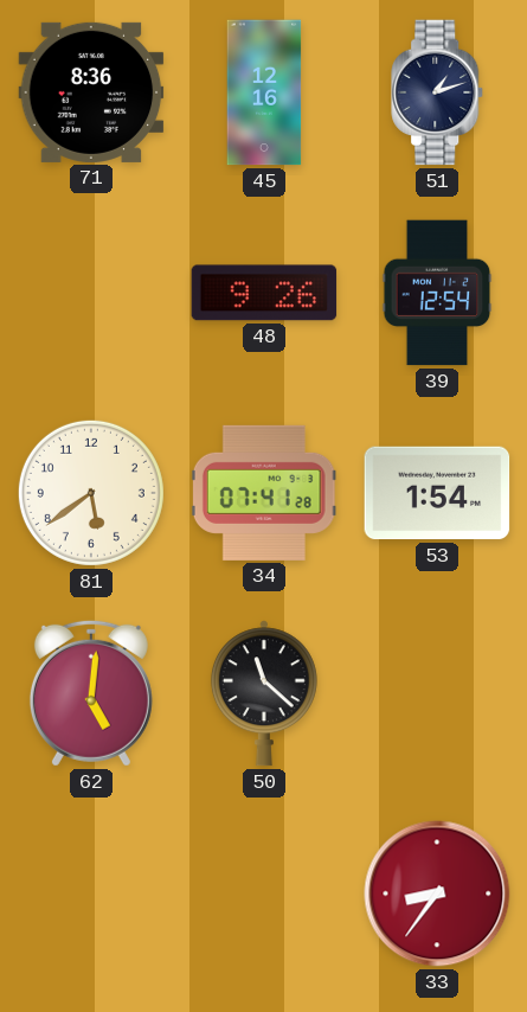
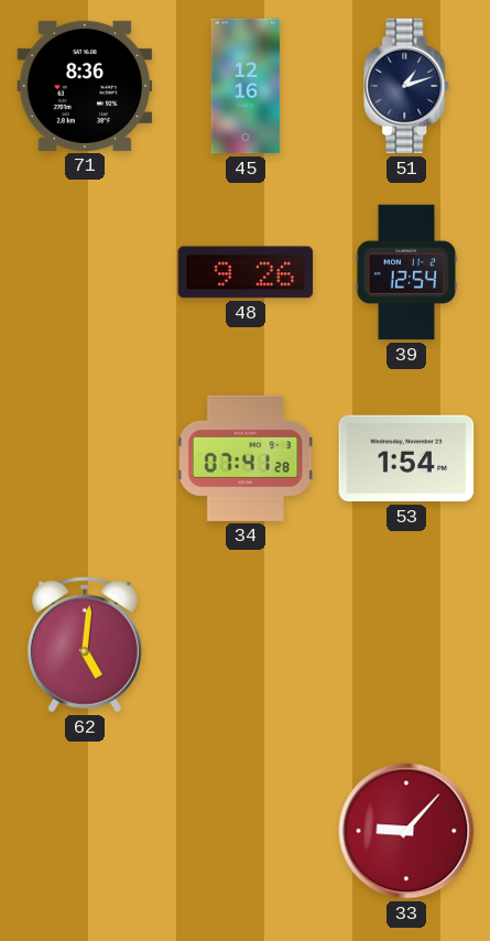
81: 5:39 -> none (91, 493)
50: 11:22 -> none (264, 693)
33: 8:36 -> 9:07 (406, 831)
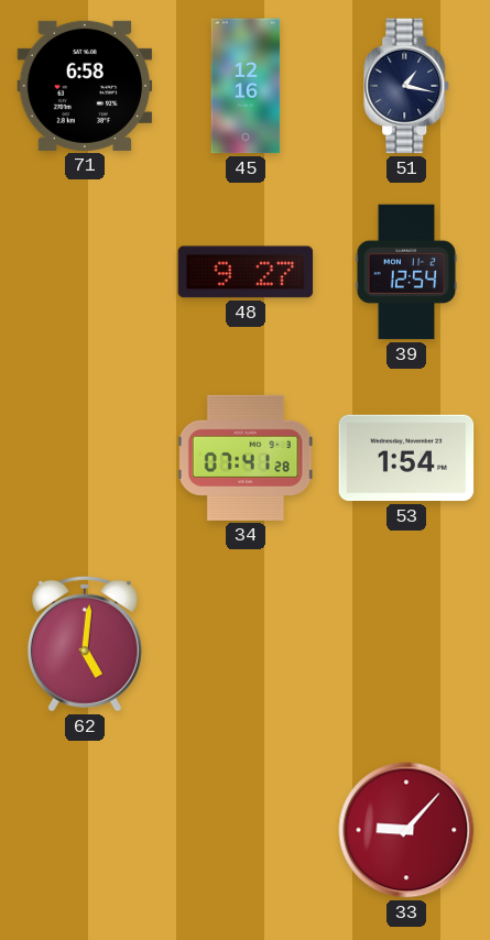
71: 8:36 -> 6:58 (85, 86)
51: 1:12 -> 1:17 (407, 86)
48: 9:26 -> 9:27 (246, 272)
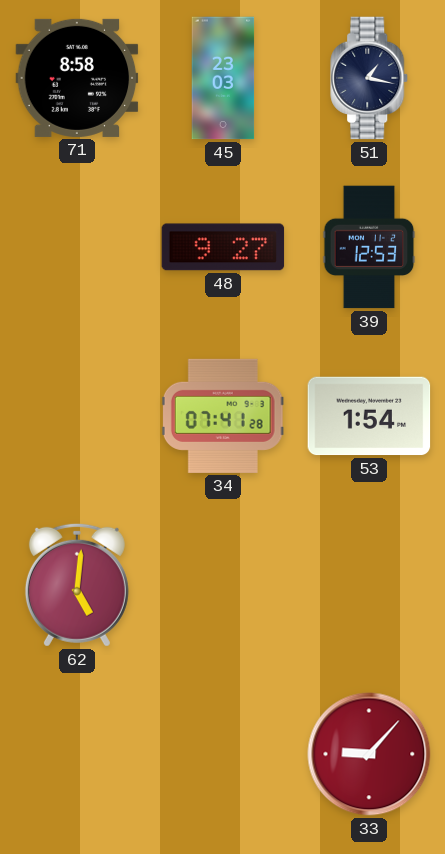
71: 6:58 -> 8:58 (77, 78)
45: 12:16 -> 23:03 (223, 78)
39: 12:54 -> 12:53 (369, 247)
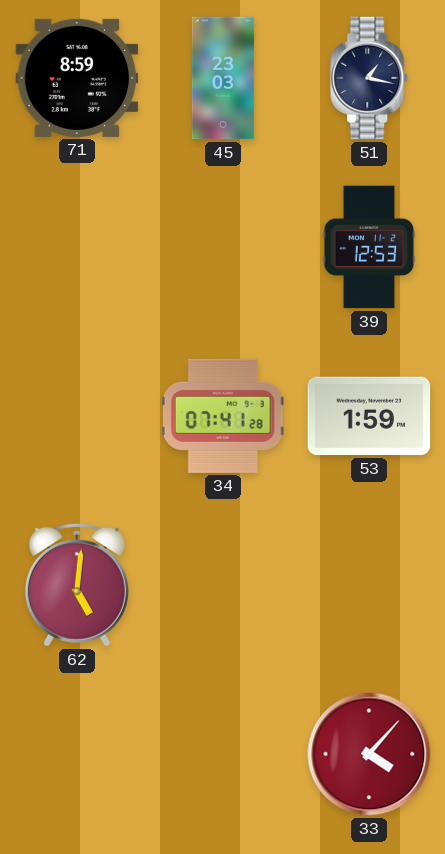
71: 8:58 -> 8:59 (77, 78)
48: 9:27 -> none (223, 247)
53: 1:54 -> 1:59 (369, 416)
33: 9:07 -> 4:07 (369, 754)
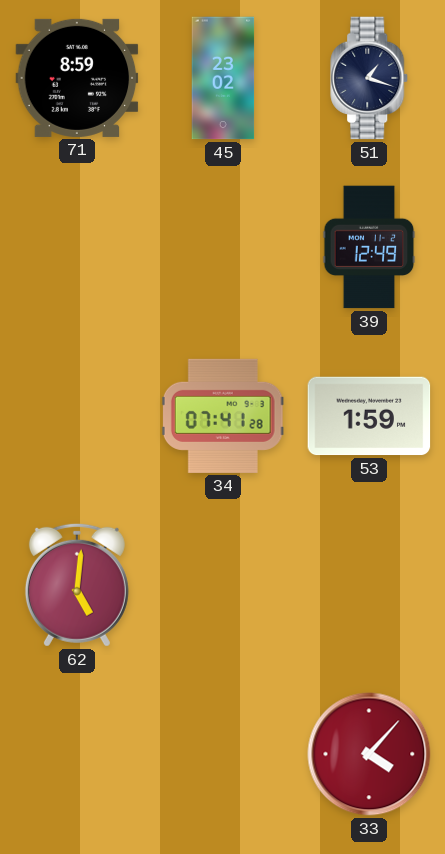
45: 23:03 -> 23:02 (223, 78)
51: 1:17 -> 1:18 (370, 78)
39: 12:53 -> 12:49 (369, 247)
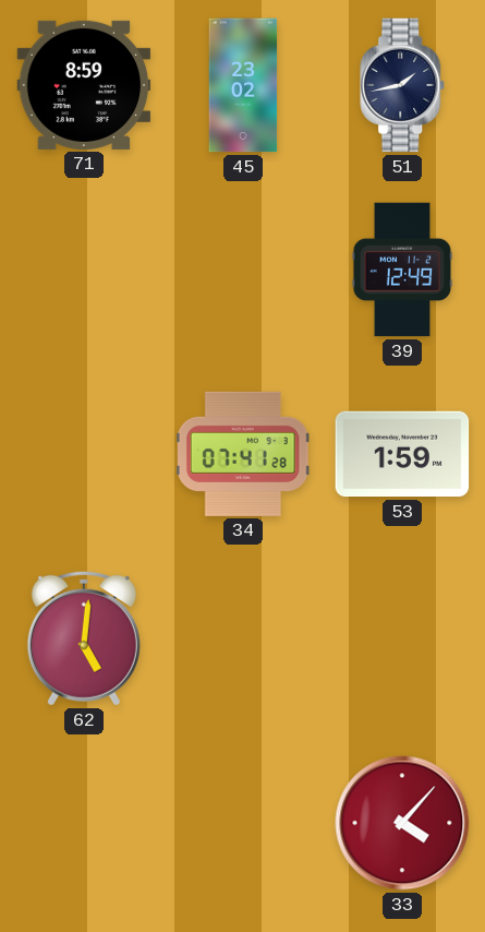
51: 1:18 -> 1:43 (403, 85)
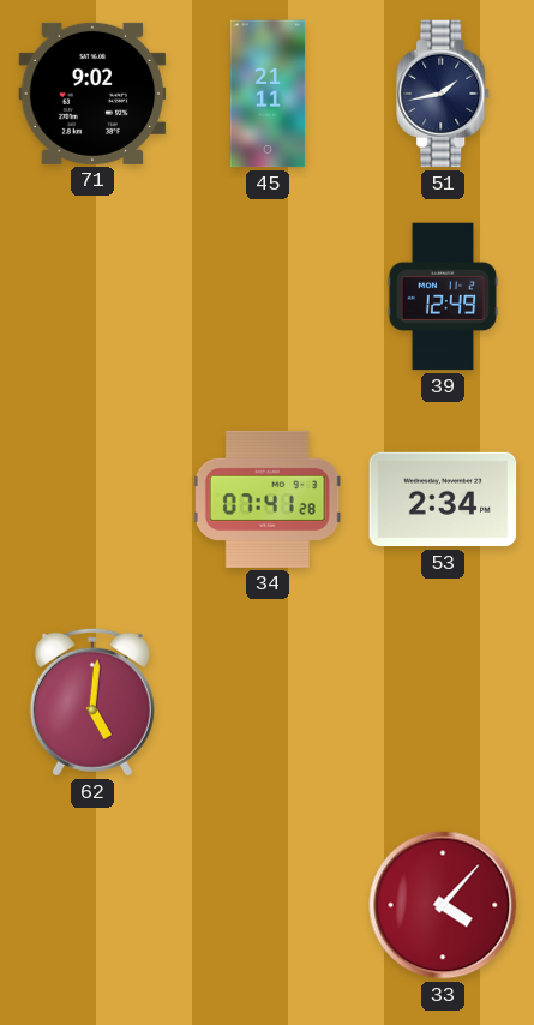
71: 8:59 -> 9:02 (92, 94)
45: 23:02 -> 21:11 (268, 94)
53: 1:59 -> 2:34 (443, 499)
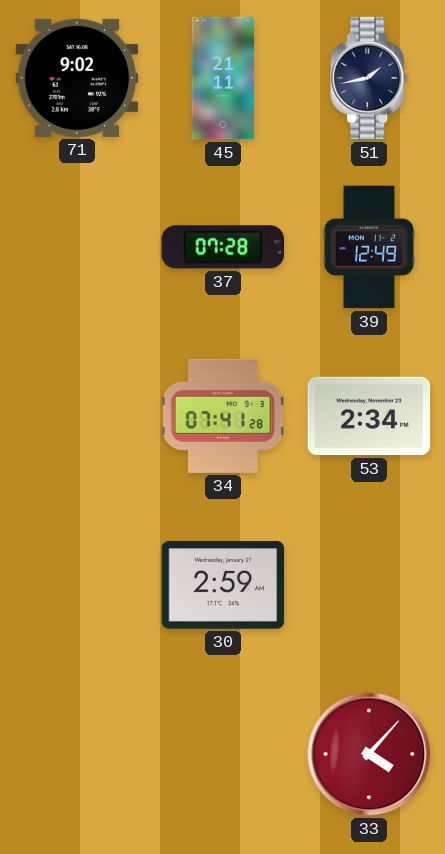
37: none -> 07:28 (223, 247)
62: 5:01 -> none (92, 702)
30: none -> 2:59 (223, 586)
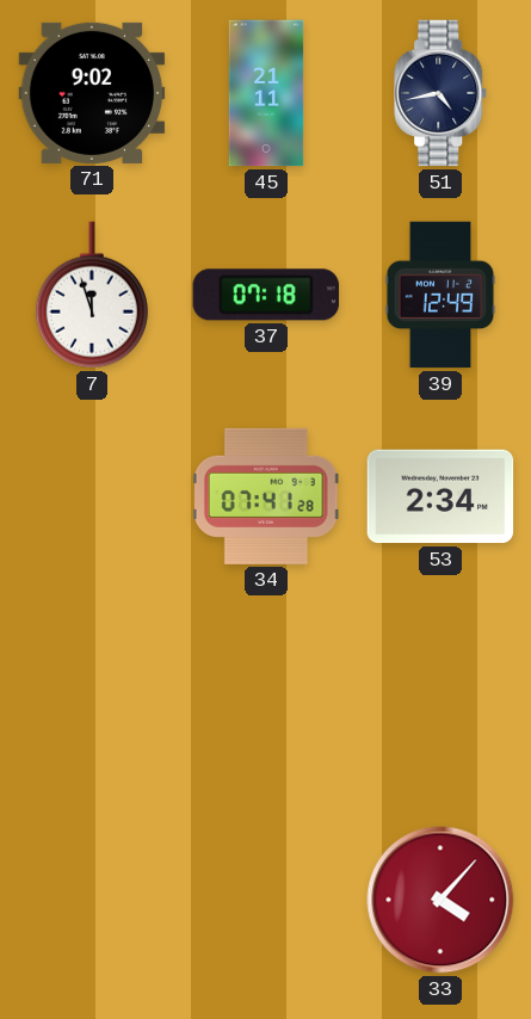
51: 1:43 -> 4:43 (442, 93)
7: none -> 11:57 (92, 295)
37: 07:28 -> 07:18 (266, 295)
30: 2:59 -> none (223, 586)
